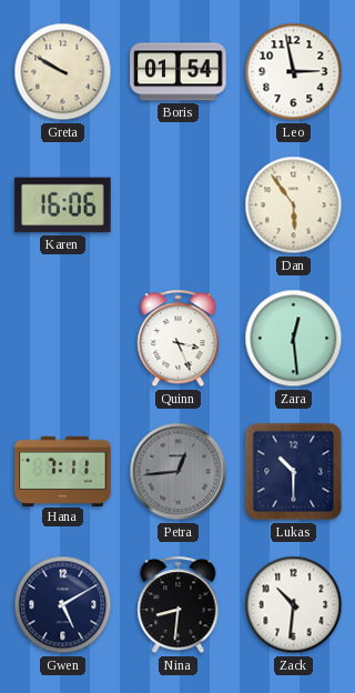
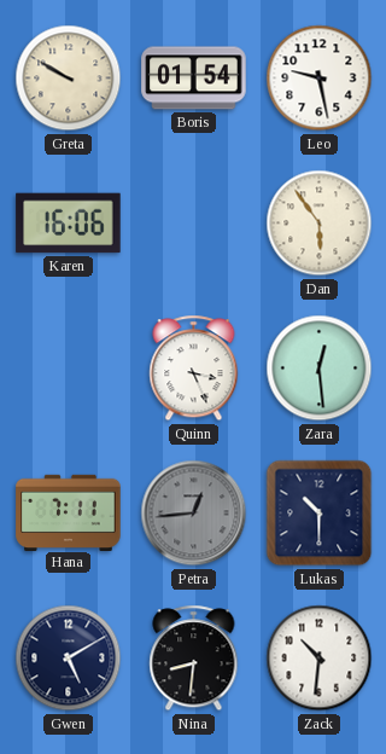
Leo: 2:58 -> 9:28 (320, 79)
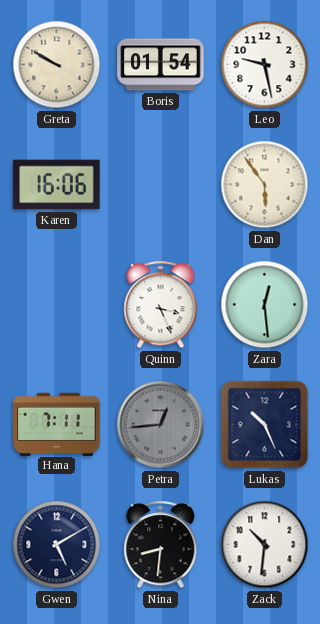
Lukas: 10:30 -> 10:26 (265, 425)
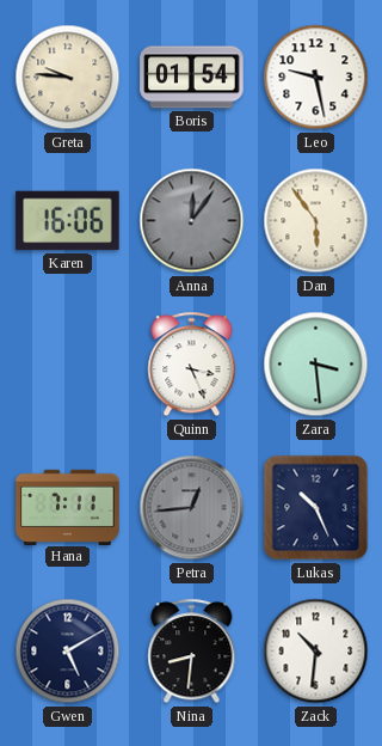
Greta: 9:50 -> 9:46 (68, 78)
Anna: none -> 12:06 (192, 221)
Zara: 12:29 -> 3:29 (316, 365)
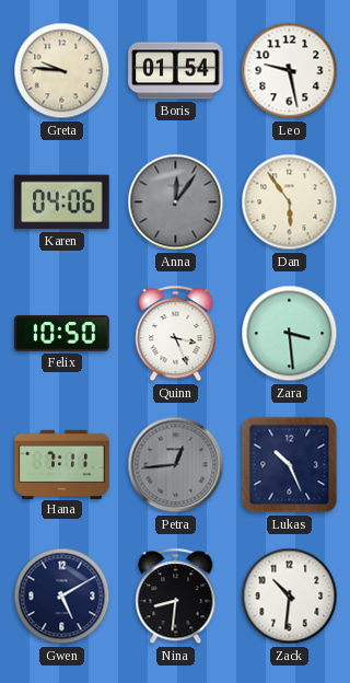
Karen: 16:06 -> 04:06 (62, 202)
Felix: none -> 10:50 (62, 334)
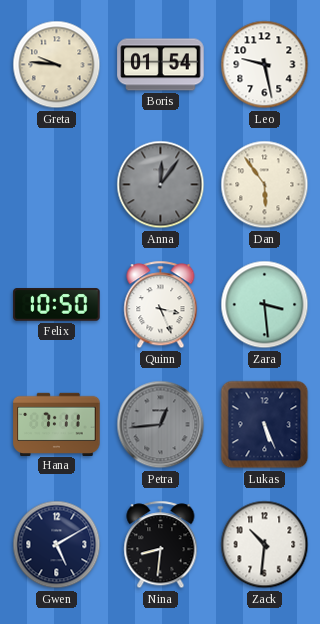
Karen: 04:06 -> none (62, 202)
Lukas: 10:26 -> 5:26 (265, 425)
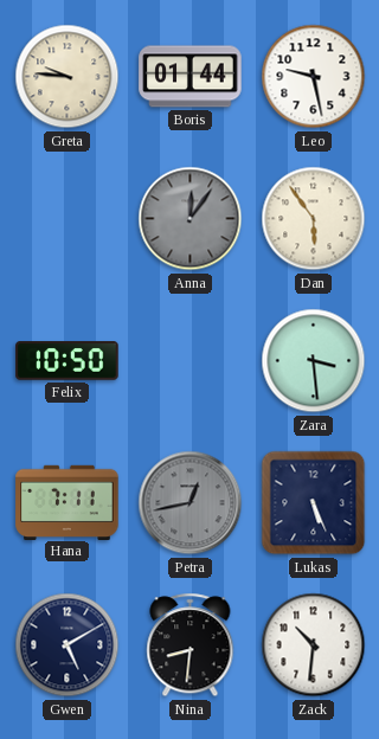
Boris: 01:54 -> 01:44 (191, 77)
Quinn: 3:26 -> none (161, 305)
Petra: 12:44 -> 12:43 (191, 503)
